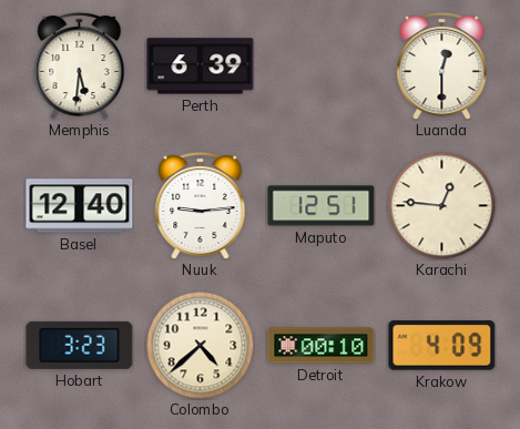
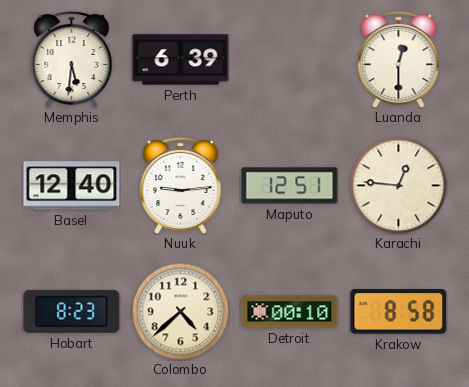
Hobart: 3:23 -> 8:23 (72, 311)
Krakow: 4:09 -> 8:58 (399, 312)
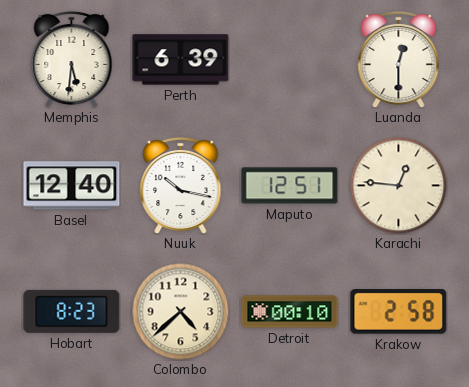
Nuuk: 9:14 -> 10:17 (181, 185)
Krakow: 8:58 -> 2:58 (399, 312)
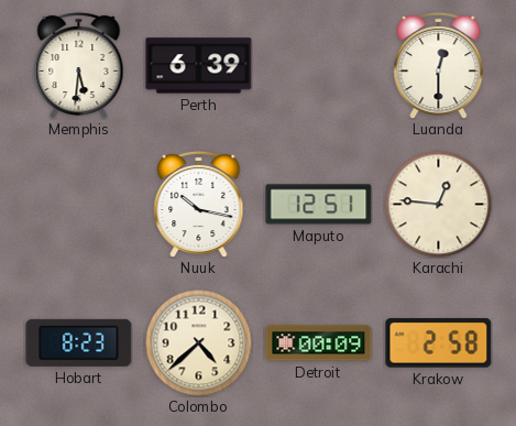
Basel: 12:40 -> none (72, 186)
Detroit: 00:10 -> 00:09 (319, 343)
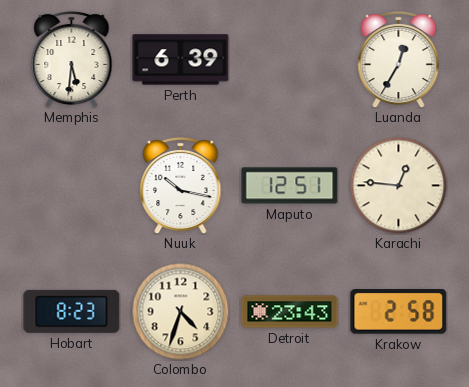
Luanda: 12:30 -> 12:35 (399, 59)
Colombo: 4:38 -> 4:33 (180, 311)
Detroit: 00:09 -> 23:43 (290, 312)
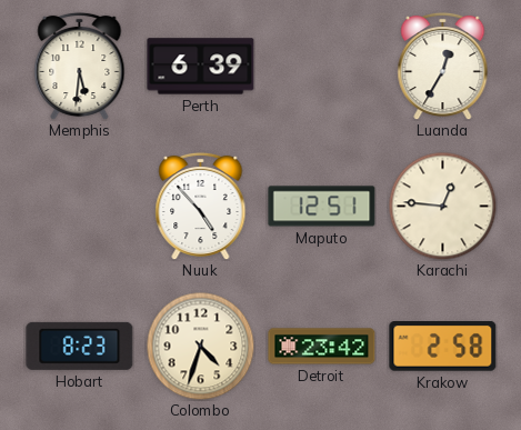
Nuuk: 10:17 -> 4:53 (201, 206)
Detroit: 23:43 -> 23:42 (322, 347)
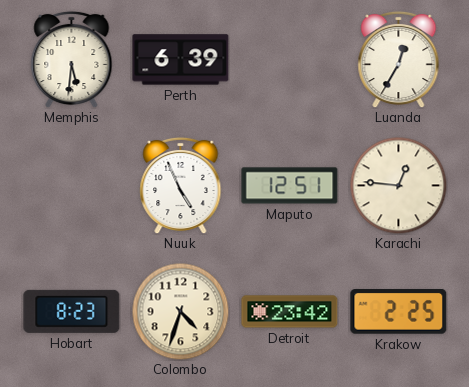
Nuuk: 4:53 -> 4:56 (181, 185)
Krakow: 2:58 -> 2:25 (399, 312)
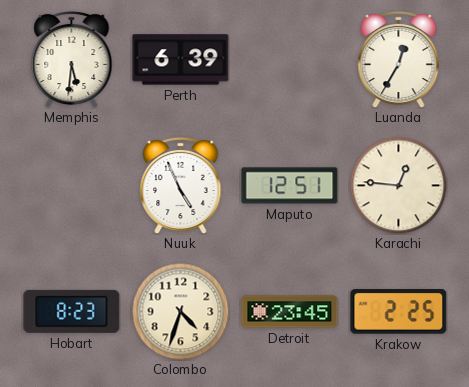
Detroit: 23:42 -> 23:45 (290, 312)
